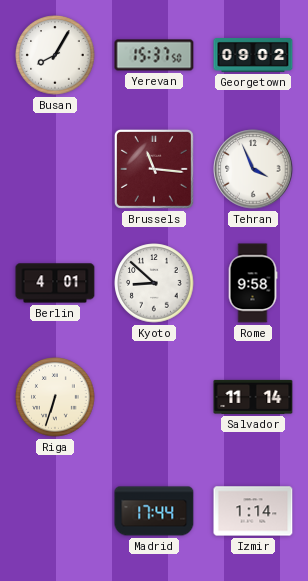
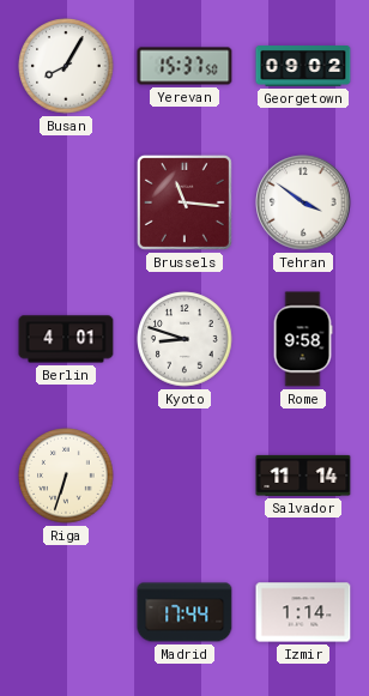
Tehran: 3:56 -> 3:51 (303, 202)
Kyoto: 8:52 -> 8:48 (184, 339)
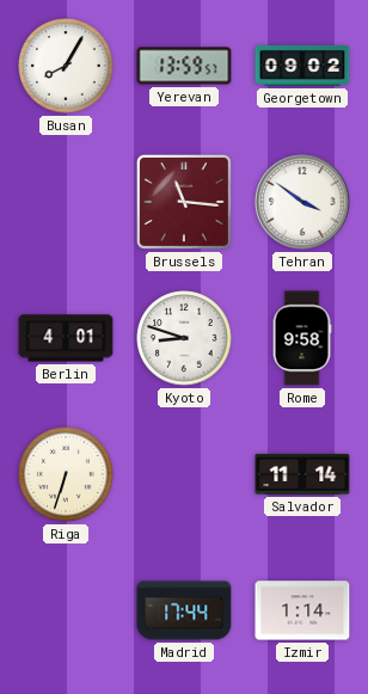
Yerevan: 15:37 -> 13:59 (184, 66)
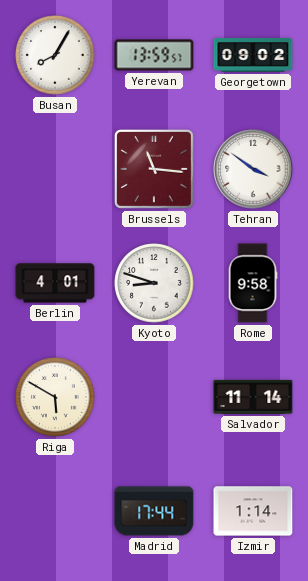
Riga: 6:33 -> 5:50 (55, 397)
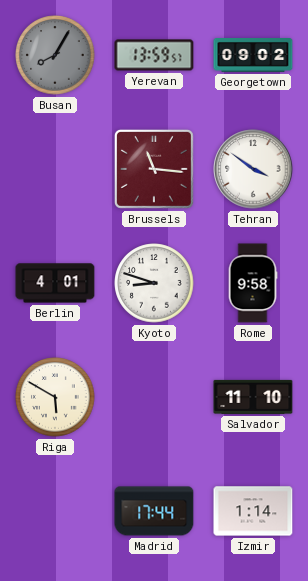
Busan dial: white -> grey (55, 55)
Salvador: 11:14 -> 11:10 (253, 397)
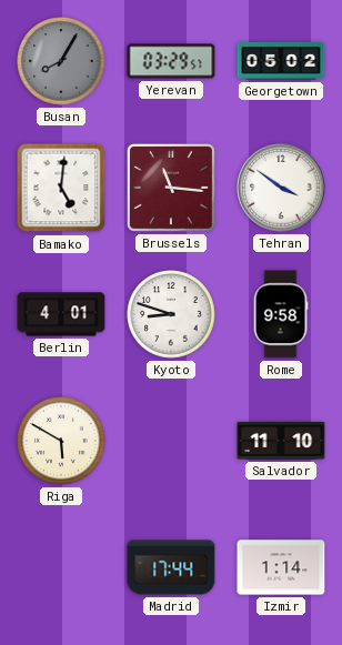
Yerevan: 13:59 -> 03:29 (171, 61)
Georgetown: 09:02 -> 05:02 (281, 62)
Bamako: none -> 5:01 (61, 188)
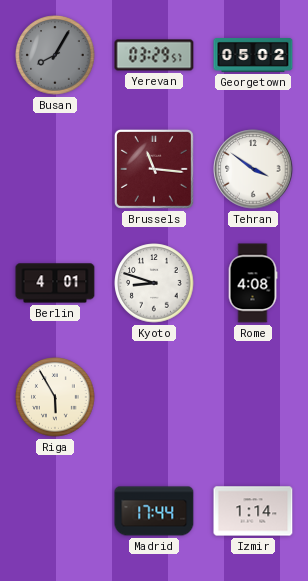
Bamako: 5:01 -> none (61, 188)
Rome: 9:58 -> 4:08 (253, 283)
Riga: 5:50 -> 5:55 (55, 397)
Salvador: 11:10 -> none (281, 441)
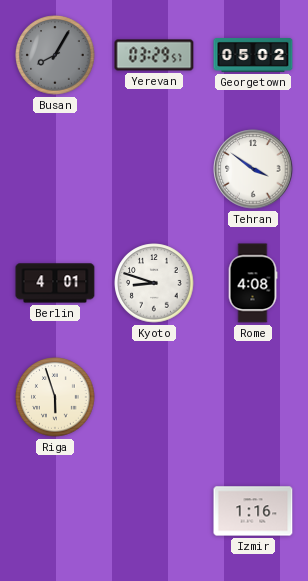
Brussels: 11:16 -> none (154, 169)
Riga: 5:55 -> 5:57 (55, 397)
Madrid: 17:44 -> none (154, 511)
Izmir: 1:14 -> 1:16 (253, 511)
